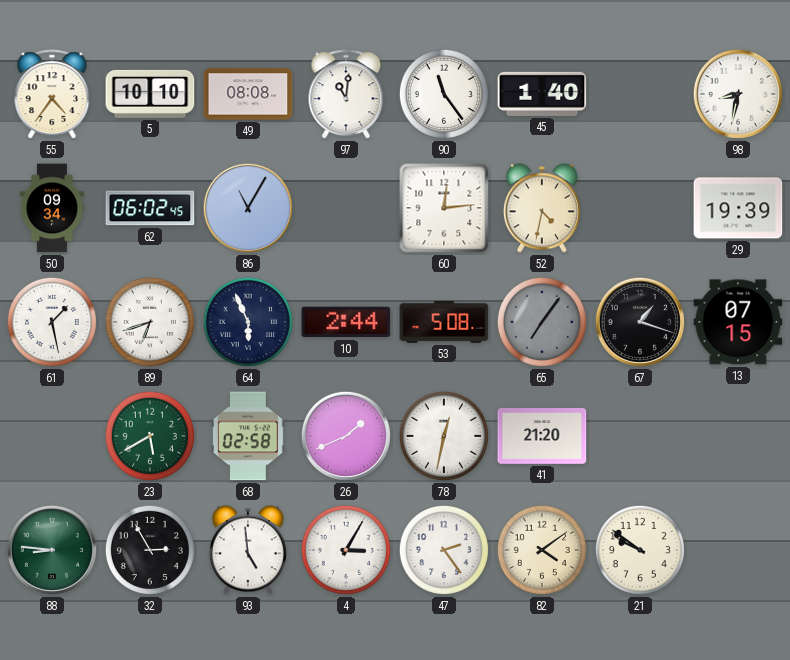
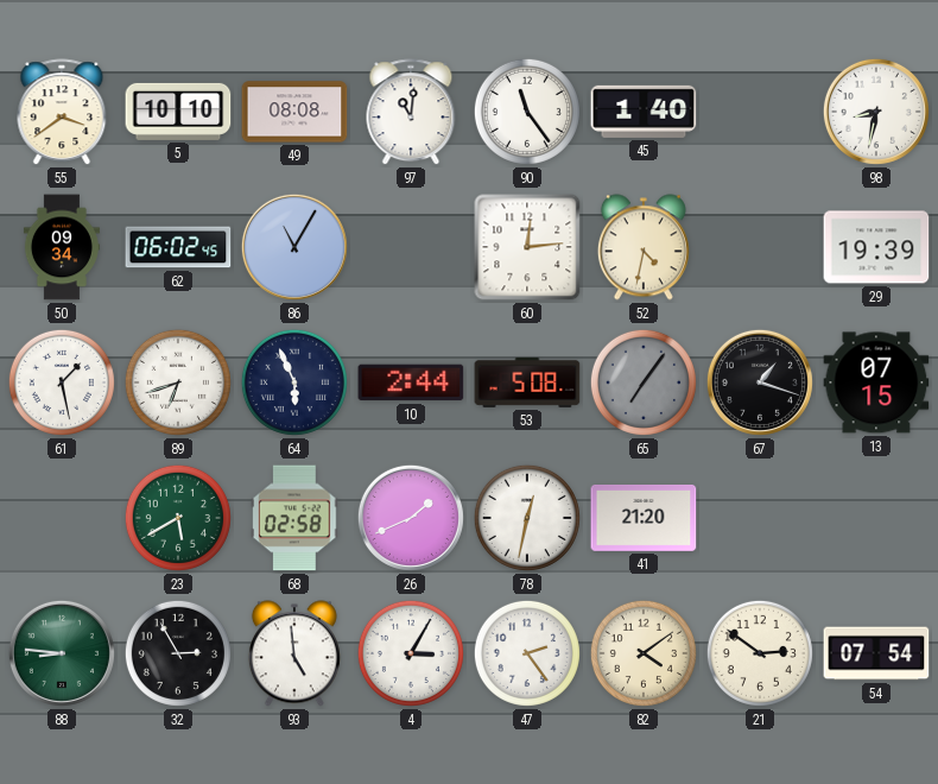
55: 4:36 -> 3:39 (62, 113)
21: 9:51 -> 2:51 (760, 653)
54: none -> 07:54 (876, 653)
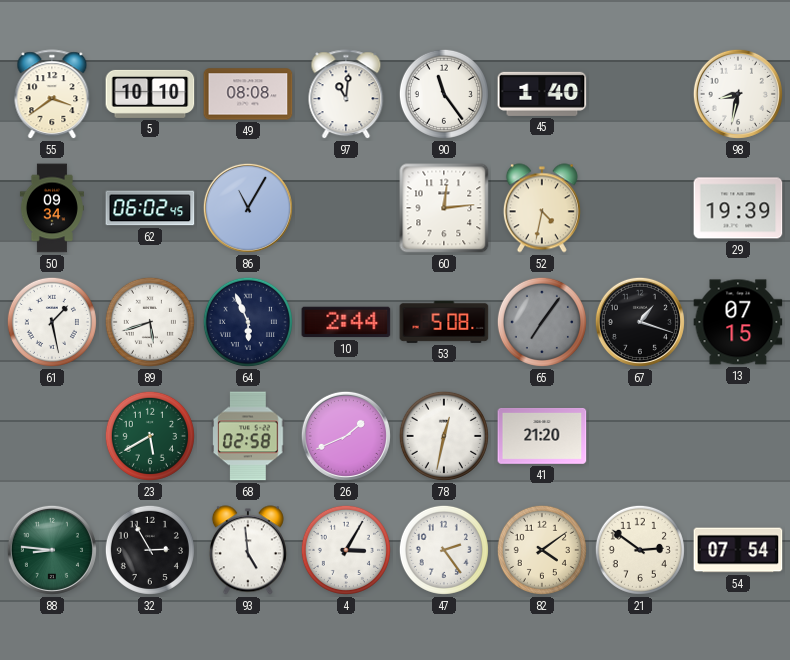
89: 6:42 -> 5:42 (150, 322)
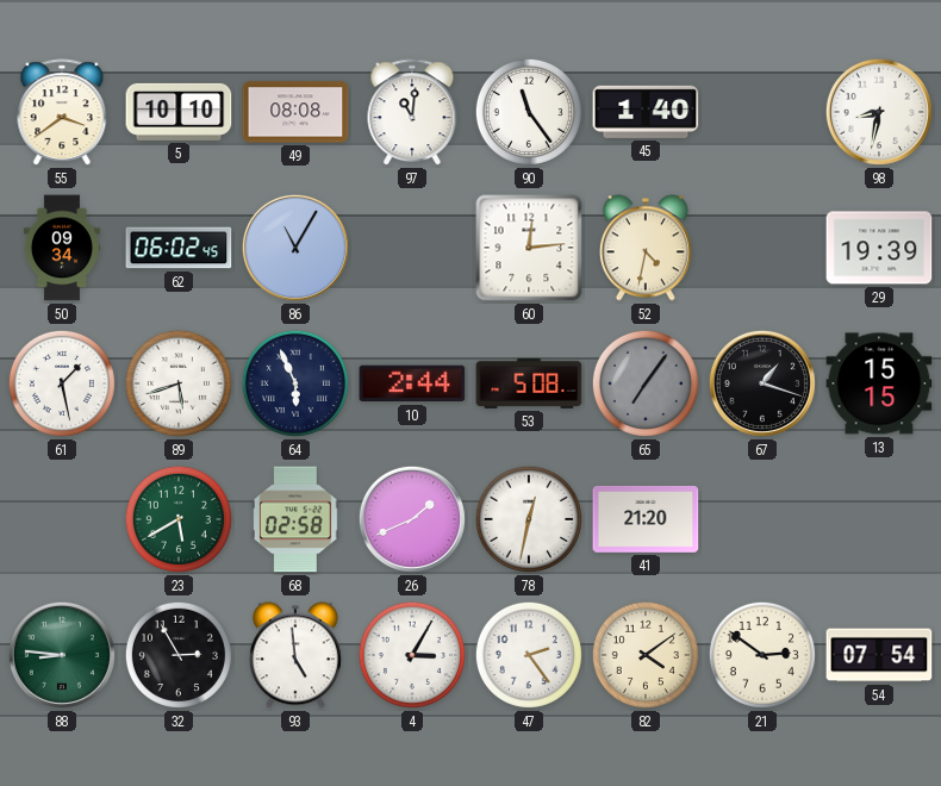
13: 07:15 -> 15:15 (879, 383)
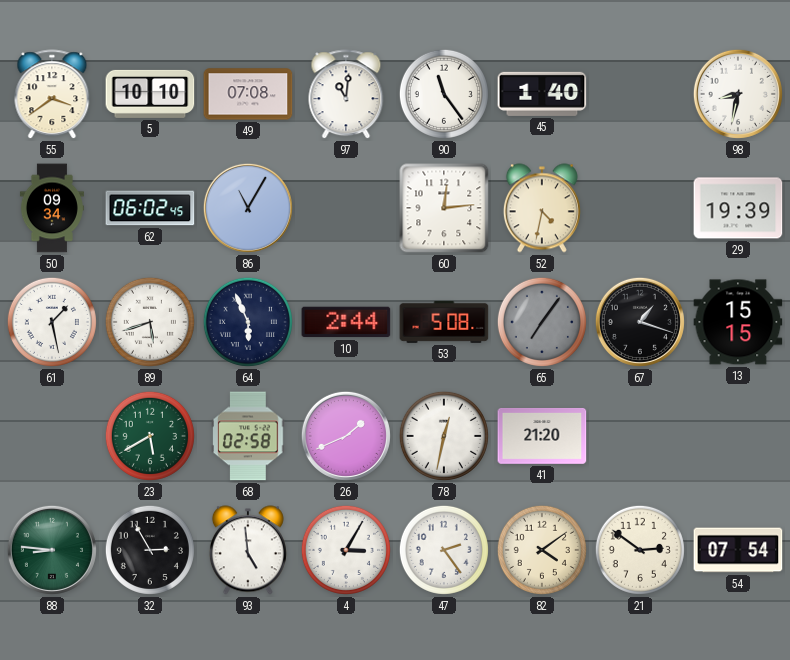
49: 08:08 -> 07:08 (248, 94)
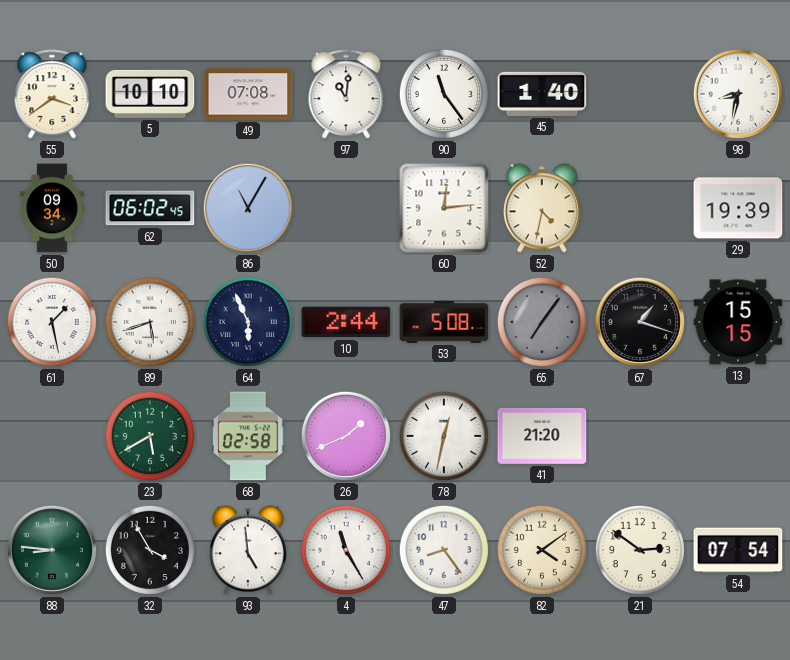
32: 2:55 -> 3:55 (150, 550)
4: 3:05 -> 11:25 (346, 550)
47: 2:24 -> 8:24 (444, 550)
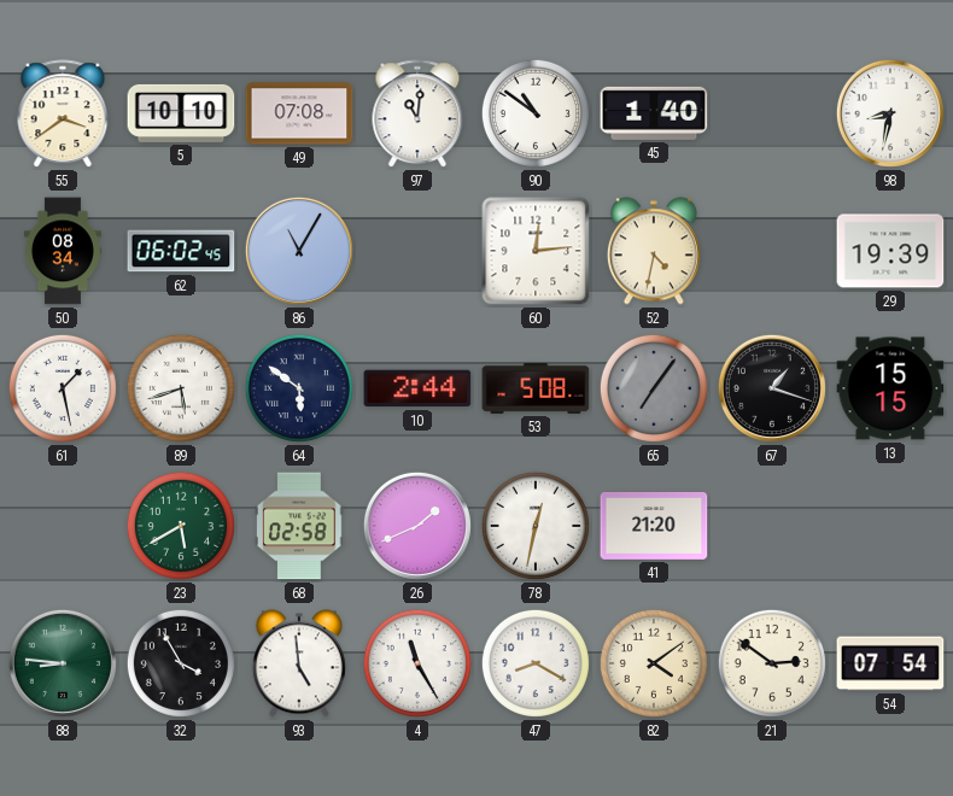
90: 11:24 -> 10:51 (536, 113)
50: 09:34 -> 08:34 (63, 251)
64: 5:56 -> 5:51 (299, 388)
47: 8:24 -> 8:20 (536, 663)
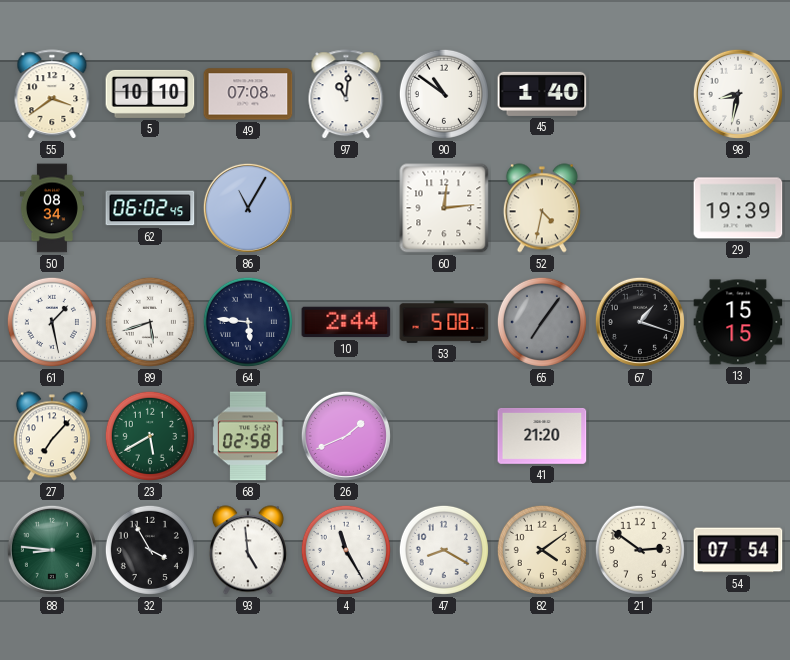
64: 5:51 -> 5:46 (248, 322)
27: none -> 7:07 (52, 436)
78: 12:32 -> none (536, 526)
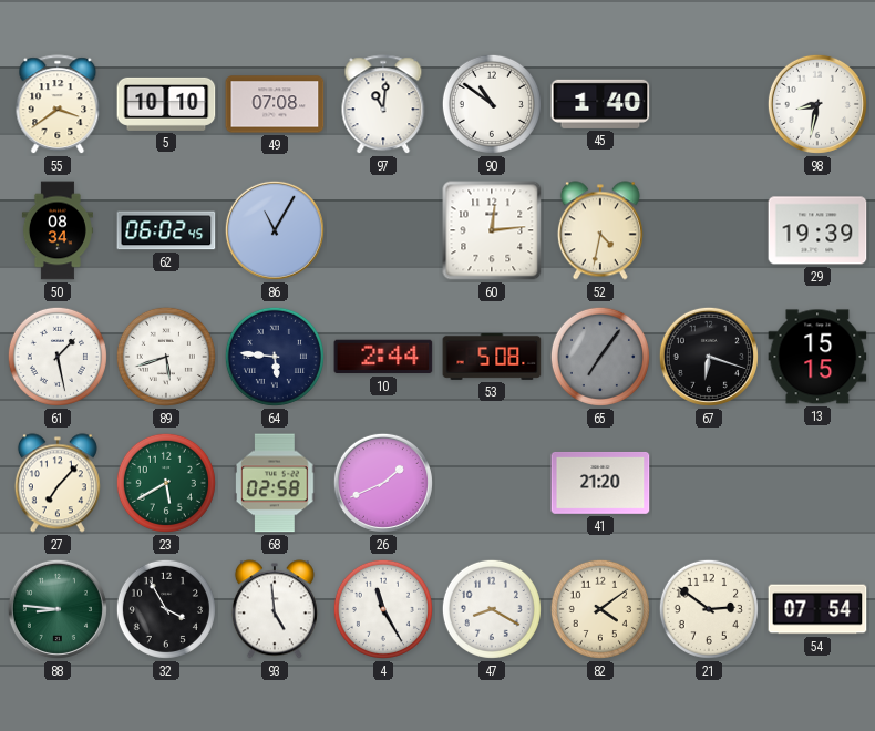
67: 1:18 -> 6:18 (709, 357)
